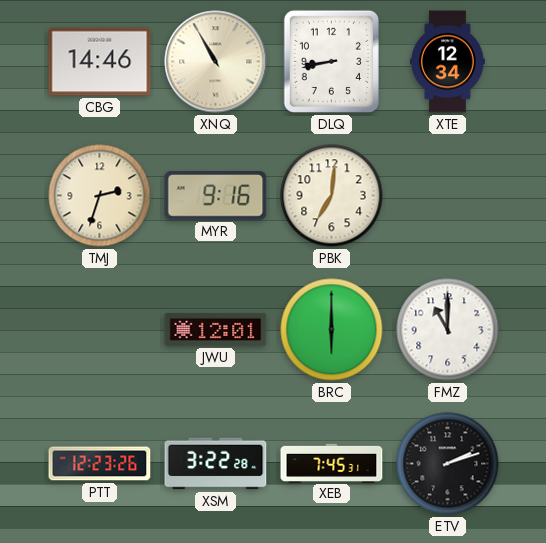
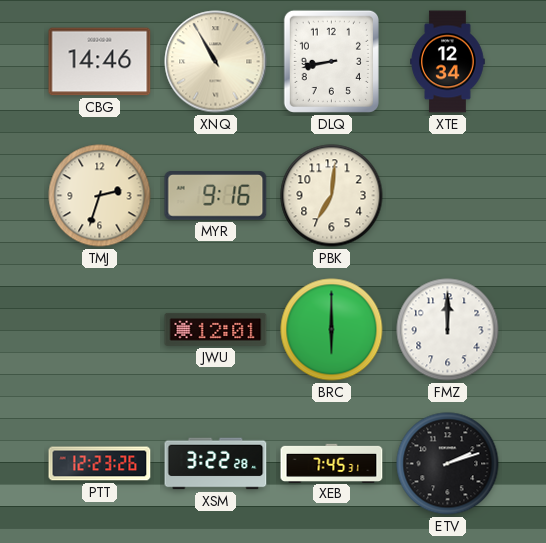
FMZ: 11:00 -> 12:00 (448, 330)
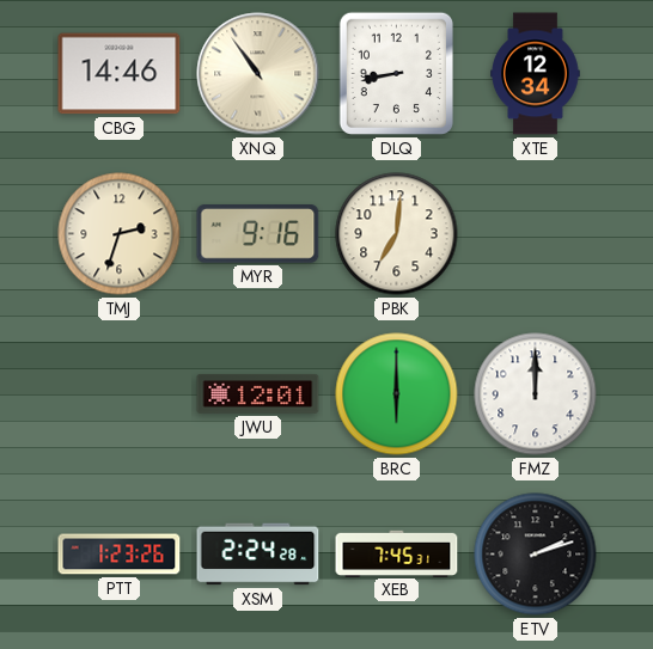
XNQ: 10:55 -> 10:54 (258, 74)
PTT: 12:23 -> 1:23 (120, 555)
XSM: 3:22 -> 2:24 (258, 555)
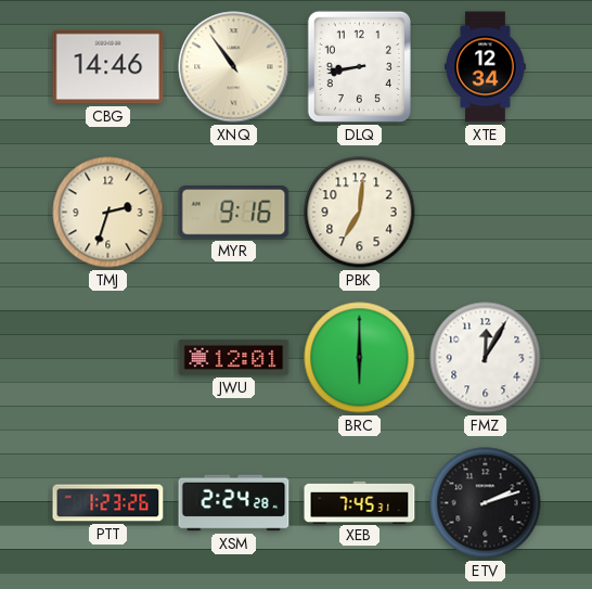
FMZ: 12:00 -> 12:05 (486, 358)
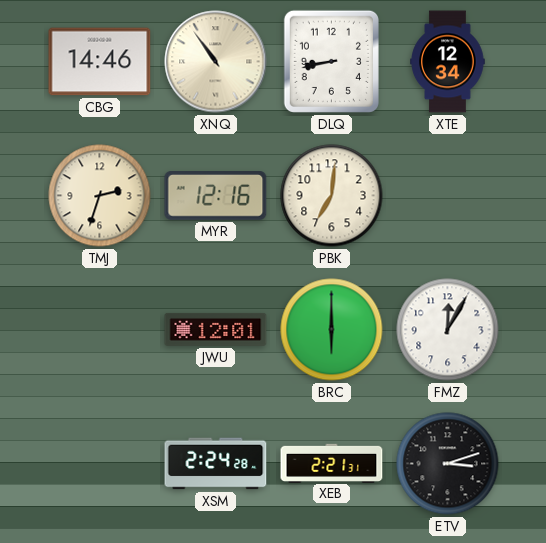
MYR: 9:16 -> 12:16 (216, 196)
PTT: 1:23 -> none (108, 503)
XEB: 7:45 -> 2:21 (332, 463)
ETV: 2:12 -> 3:12 (448, 464)
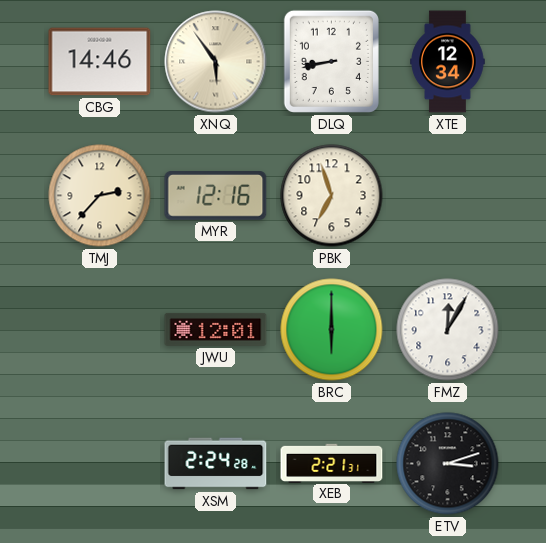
XNQ: 10:54 -> 5:54 (216, 62)
TMJ: 2:33 -> 2:37 (100, 196)
PBK: 7:01 -> 6:57 (332, 196)
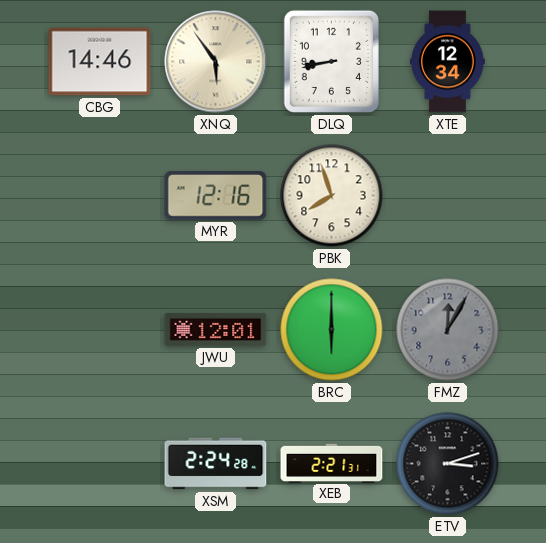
TMJ: 2:37 -> none (100, 196)
PBK: 6:57 -> 7:57 (332, 196)
FMZ dial: white -> grey (448, 330)
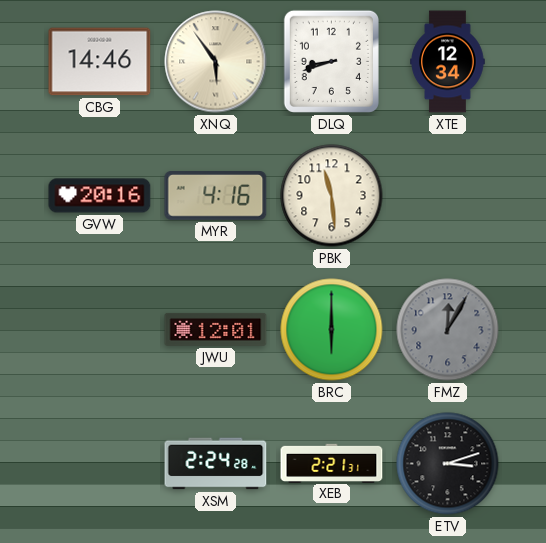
DLQ: 8:43 -> 8:42 (331, 61)
GVW: none -> 20:16 (100, 196)
MYR: 12:16 -> 4:16 (216, 196)
PBK: 7:57 -> 11:29 (332, 196)
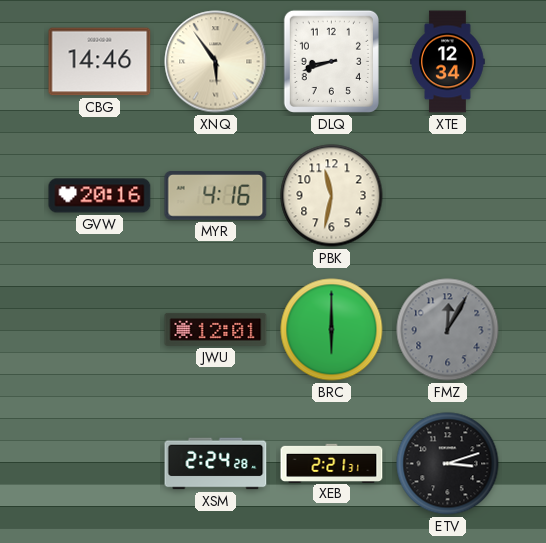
PBK: 11:29 -> 11:32 (332, 196)
